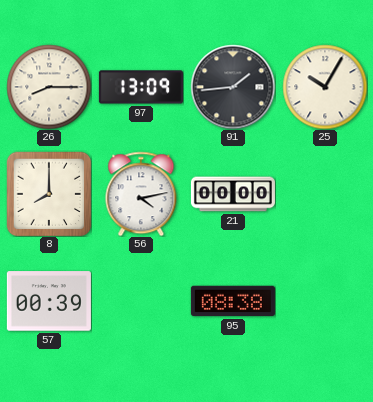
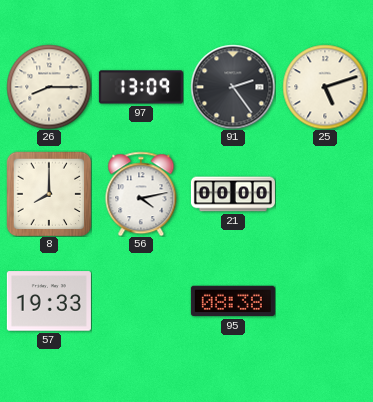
91: 1:44 -> 2:24 (233, 87)
25: 10:05 -> 5:12 (325, 87)
57: 00:39 -> 19:33 (49, 301)
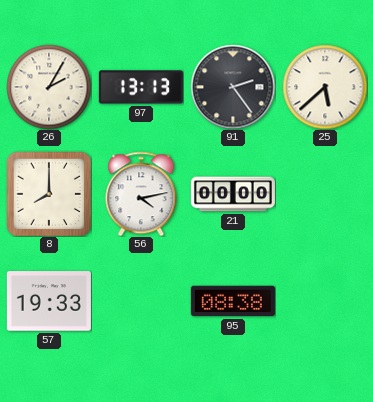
26: 8:15 -> 2:05 (49, 87)
97: 13:09 -> 13:13 (141, 87)
25: 5:12 -> 5:38 (325, 87)
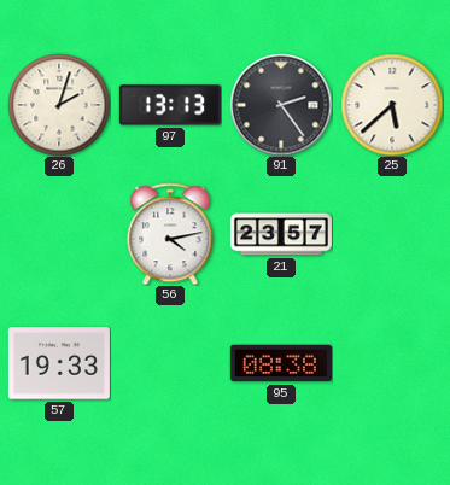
26: 2:05 -> 2:03 (59, 105)
8: 8:00 -> none (49, 194)
21: 00:00 -> 23:57 (281, 234)
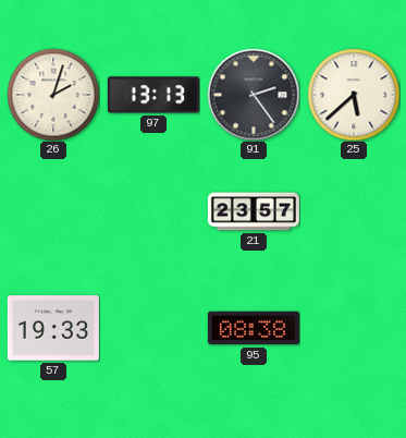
56: 4:13 -> none (170, 234)
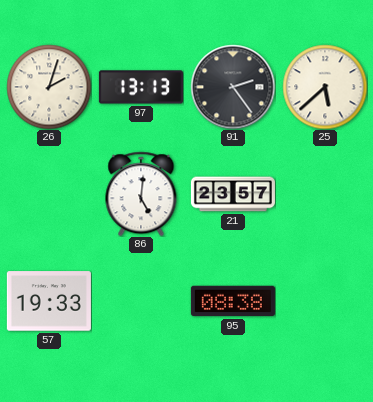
86: none -> 5:01 (141, 194)
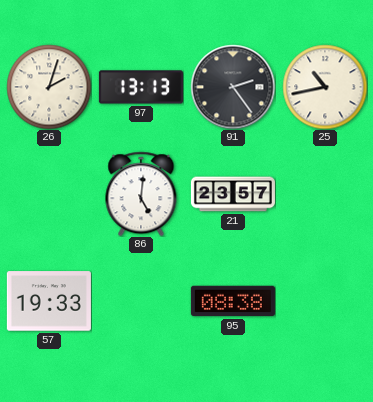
25: 5:38 -> 10:43 (325, 87)
